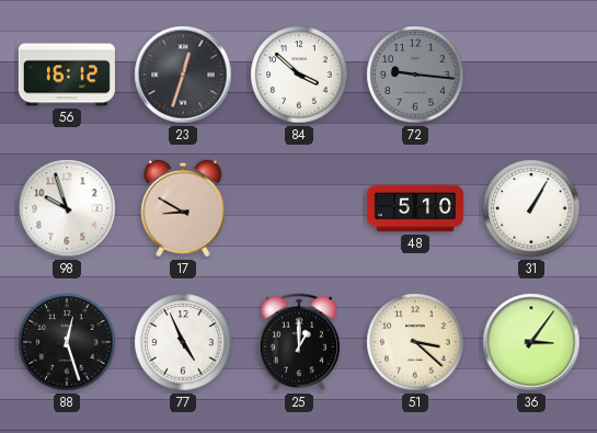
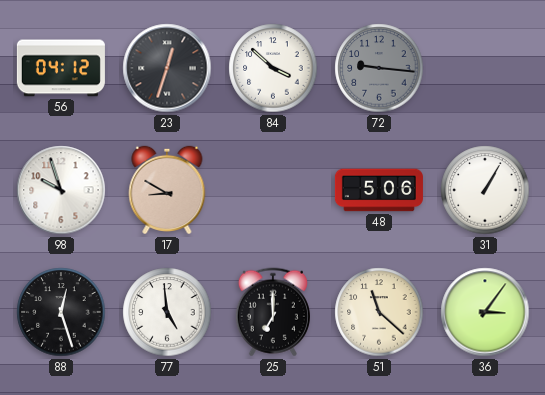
56: 16:12 -> 04:12 (61, 68)
48: 5:10 -> 5:06 (379, 190)
77: 4:56 -> 4:59 (167, 312)
25: 1:00 -> 7:00 (273, 312)
51: 3:22 -> 11:22 (379, 312)
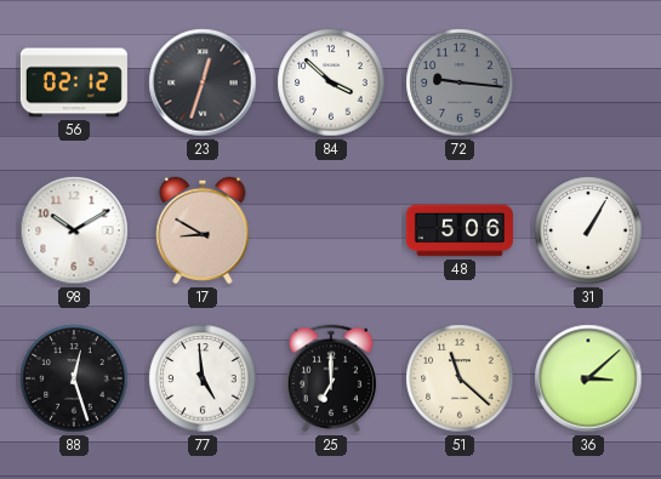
56: 04:12 -> 02:12 (74, 82)
98: 9:57 -> 10:10 (74, 230)
36: 3:06 -> 3:08 (588, 378)
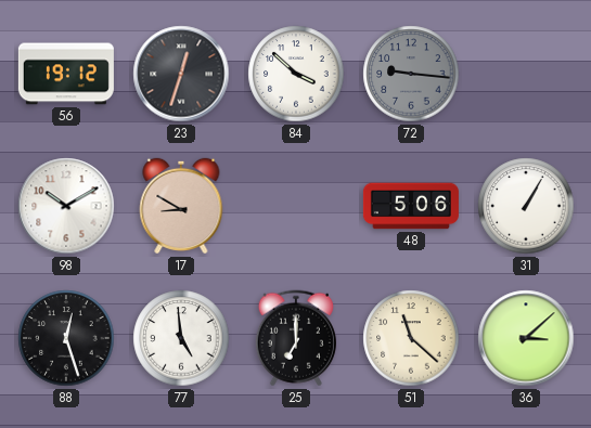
56: 02:12 -> 19:12 (66, 74)
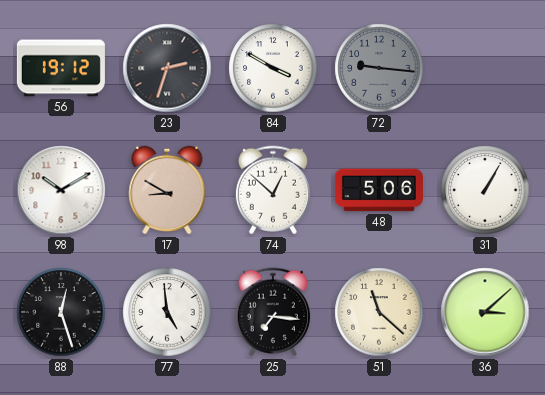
23: 12:33 -> 2:33 (167, 68)
84: 3:52 -> 3:50 (273, 68)
74: none -> 12:52 (273, 190)
25: 7:00 -> 7:16 (273, 312)
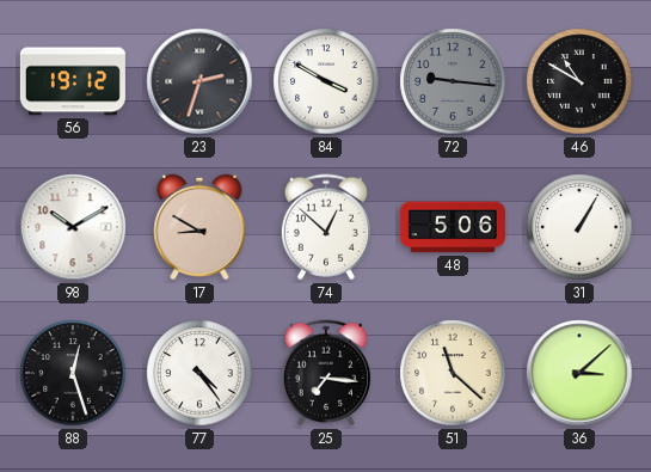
46: none -> 10:50 (579, 81)
77: 4:59 -> 4:24 (199, 373)
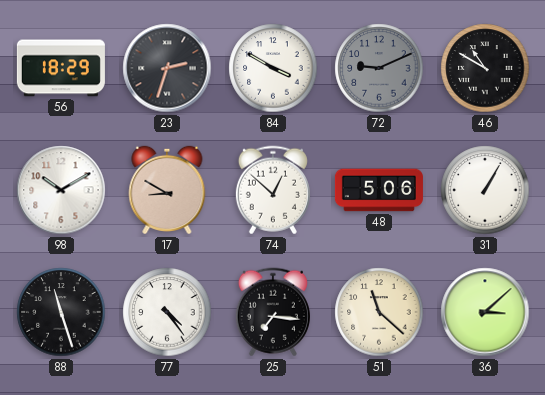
56: 19:12 -> 18:29 (61, 68)
72: 9:16 -> 9:11 (379, 68)
88: 12:27 -> 11:27 (61, 312)
